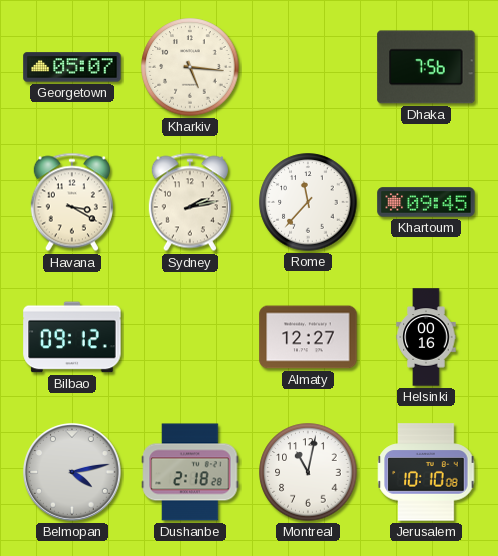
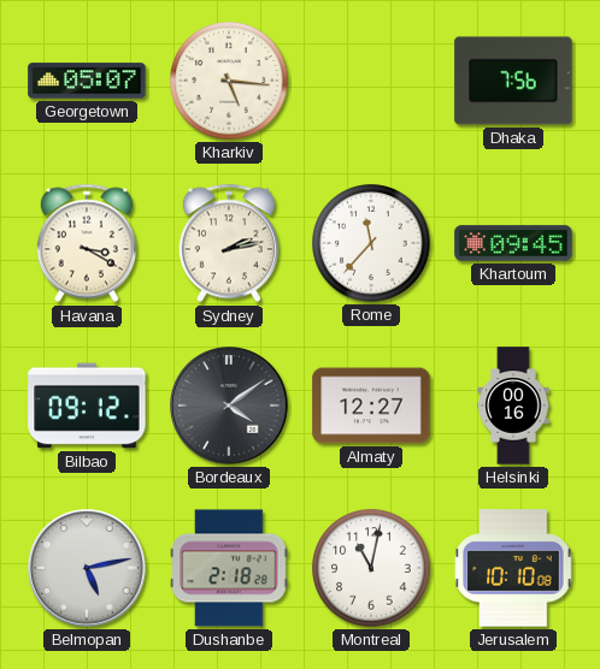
Bordeaux: none -> 4:09 (230, 407)
Belmopan: 4:13 -> 5:13 (88, 569)
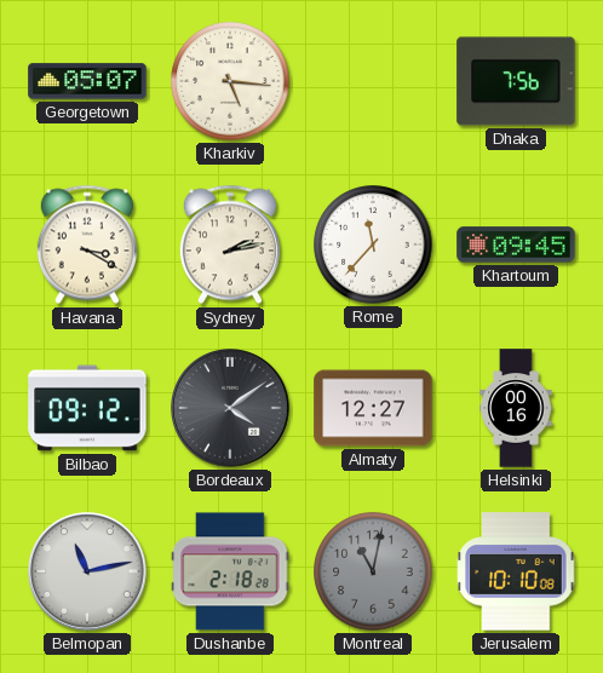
Belmopan: 5:13 -> 11:13 (88, 573)
Montreal dial: white -> grey (373, 571)
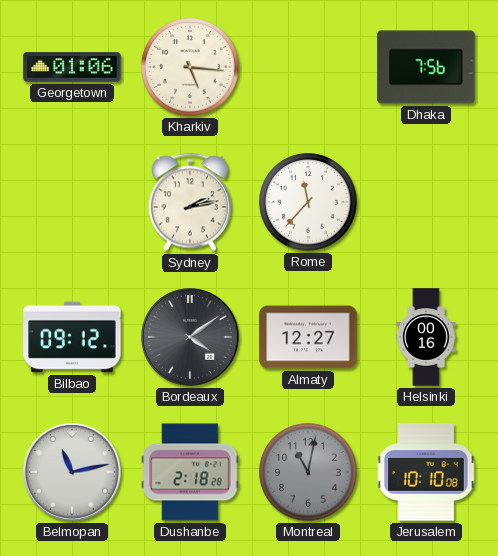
Georgetown: 05:07 -> 01:06 (72, 67)
Havana: 3:20 -> none (87, 245)
Khartoum: 09:45 -> none (516, 245)
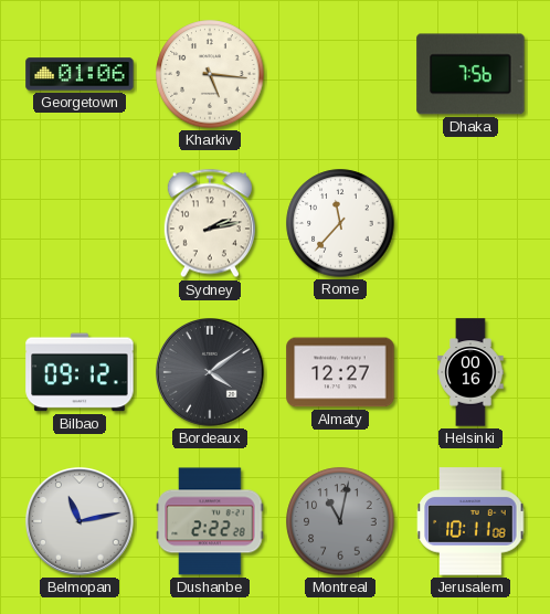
Dushanbe: 2:18 -> 2:22 (210, 521)
Jerusalem: 10:10 -> 10:11 (470, 521)
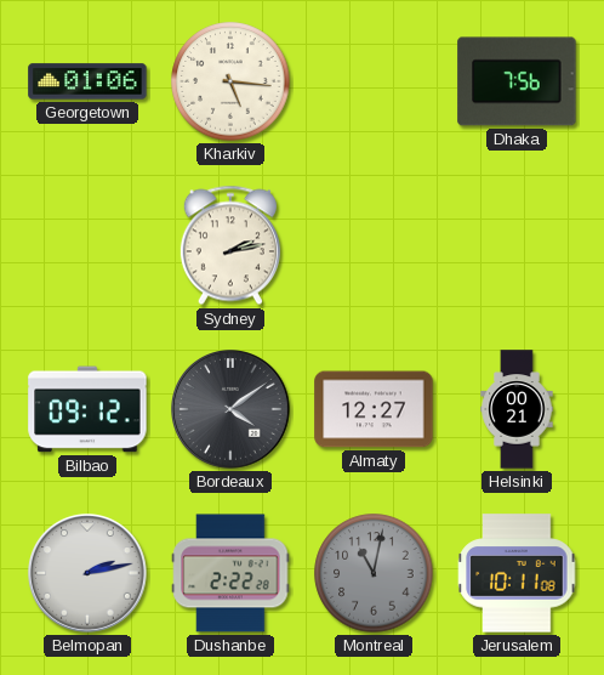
Rome: 11:37 -> none (340, 223)
Helsinki: 00:16 -> 00:21 (517, 409)
Belmopan: 11:13 -> 2:13 (89, 574)
